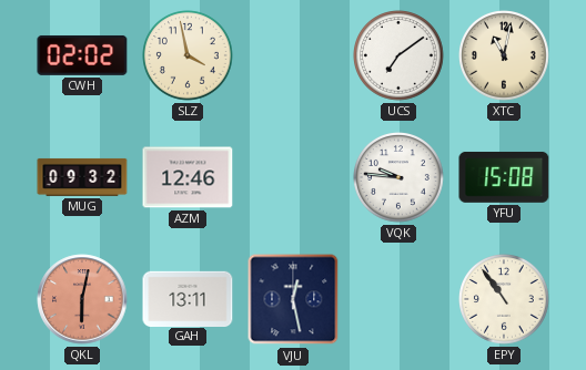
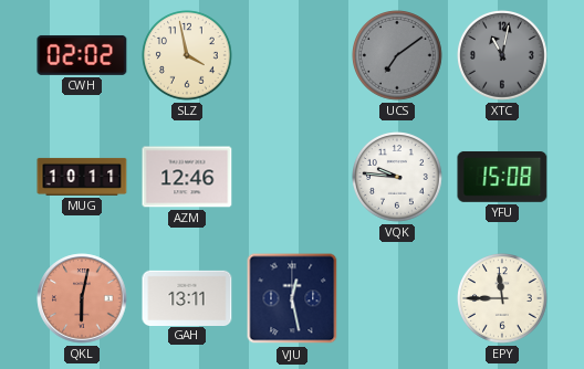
UCS dial: white -> grey (398, 56)
XTC dial: cream -> grey (503, 56)
MUG: 09:32 -> 10:11 (82, 177)
EPY: 10:54 -> 11:45 (503, 299)
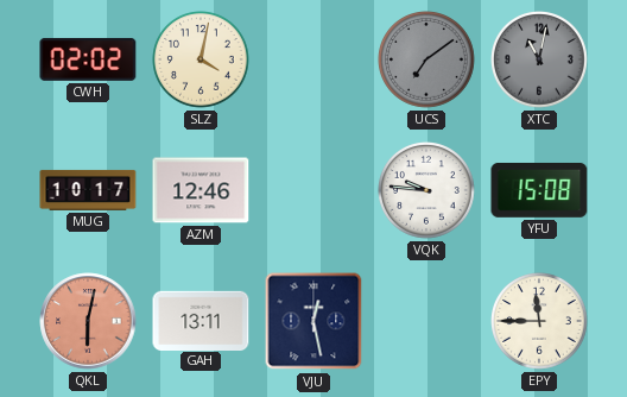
SLZ: 3:58 -> 4:02 (202, 61)
MUG: 10:11 -> 10:17 (88, 190)
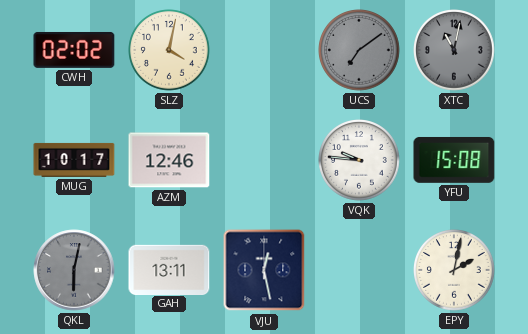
QKL dial: salmon -> grey (74, 270)
EPY: 11:45 -> 2:02 (455, 271)
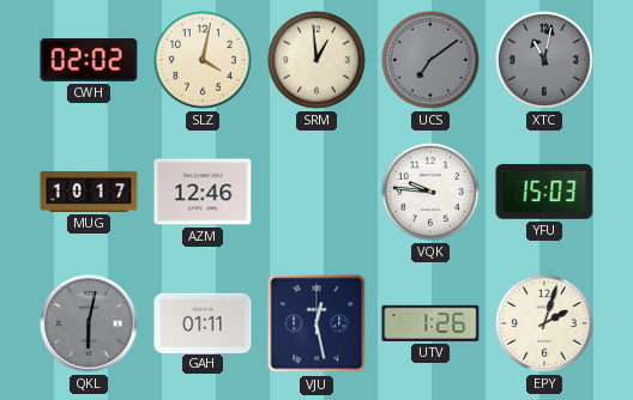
SRM: none -> 12:59 (318, 61)
YFU: 15:08 -> 15:03 (544, 192)
GAH: 13:11 -> 01:11 (203, 322)
UTV: none -> 1:26 (430, 323)
EPY: 2:02 -> 2:03 (545, 325)
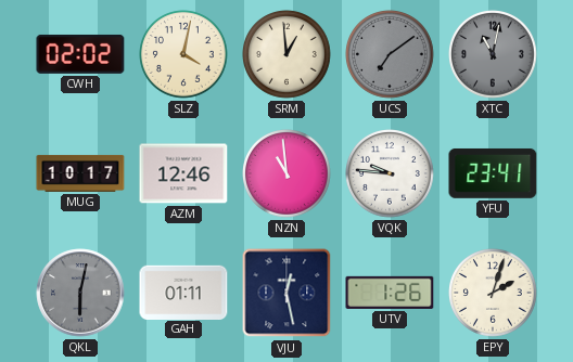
NZN: none -> 10:59 (288, 174)
YFU: 15:03 -> 23:41 (493, 173)
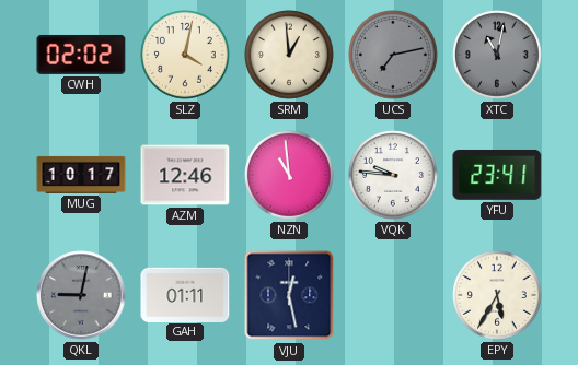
UCS: 7:09 -> 7:13 (394, 56)
QKL: 6:02 -> 9:02 (81, 295)
UTV: 1:26 -> none (390, 293)
EPY: 2:03 -> 5:35 (498, 296)
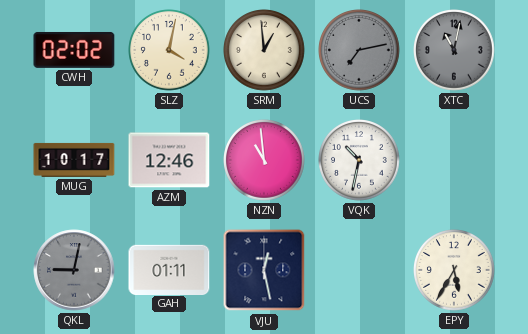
VQK: 9:46 -> 10:32 (360, 161)
YFU: 23:41 -> none (497, 175)
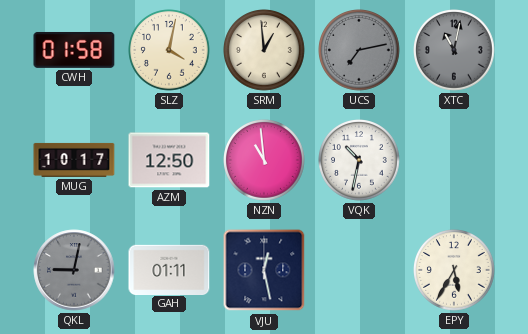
CWH: 02:02 -> 01:58 (74, 50)
AZM: 12:46 -> 12:50 (169, 160)
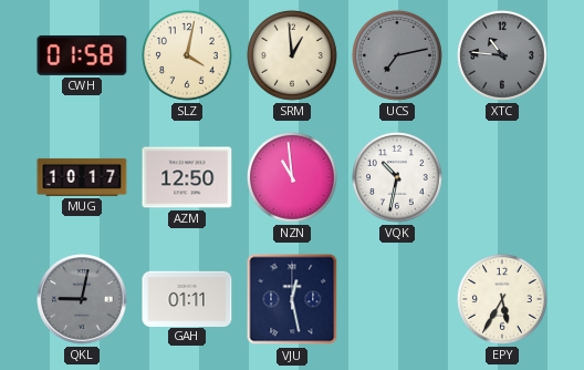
XTC: 11:02 -> 10:46 (503, 56)
